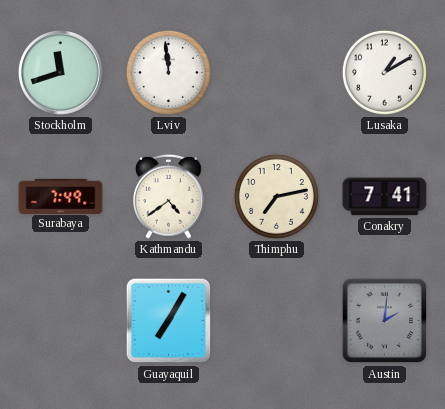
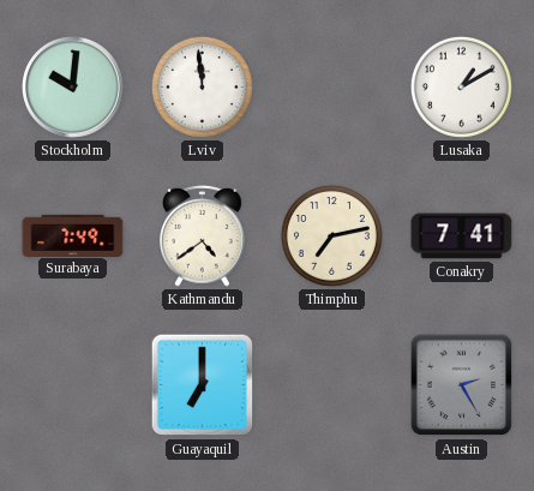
Stockholm: 11:42 -> 10:01 (73, 88)
Guayaquil: 7:05 -> 7:00 (203, 385)
Austin: 2:01 -> 2:25 (462, 385)
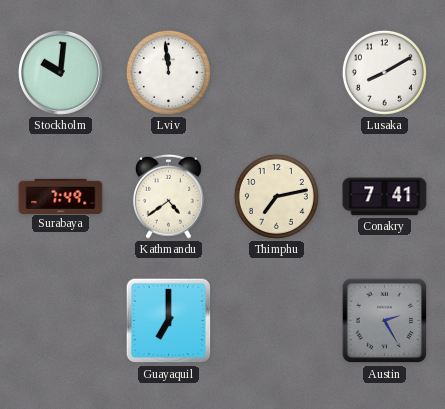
Lusaka: 1:10 -> 8:10 (384, 72)
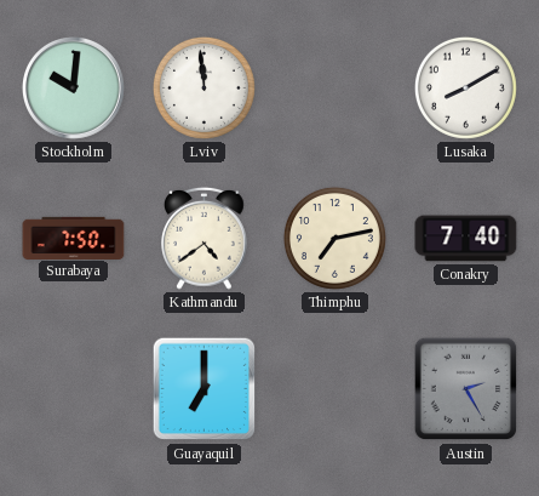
Surabaya: 7:49 -> 7:50 (74, 238)
Conakry: 7:41 -> 7:40 (466, 239)
